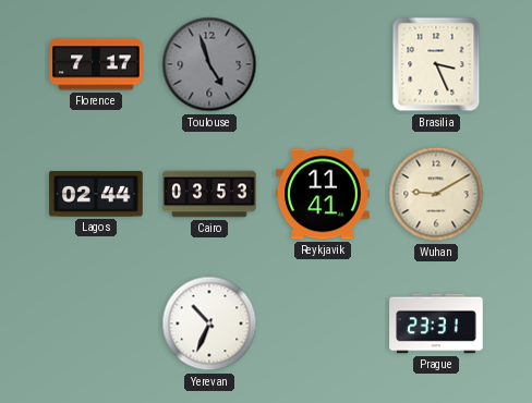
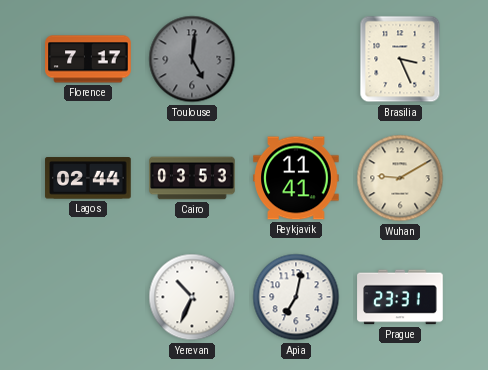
Toulouse: 4:57 -> 5:01 (192, 59)
Apia: none -> 7:02 (296, 297)
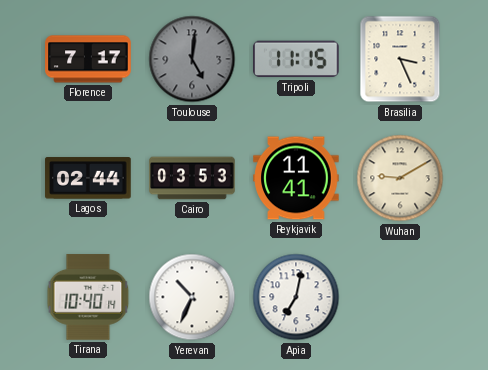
Tripoli: none -> 11:15 (297, 59)
Tirana: none -> 10:40 (88, 297)
Prague: 23:31 -> none (400, 297)
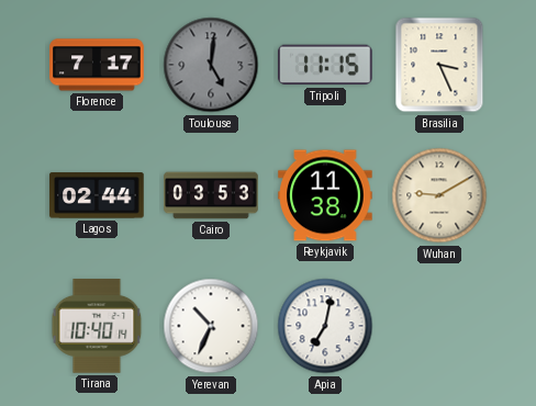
Reykjavik: 11:41 -> 11:38 (325, 195)
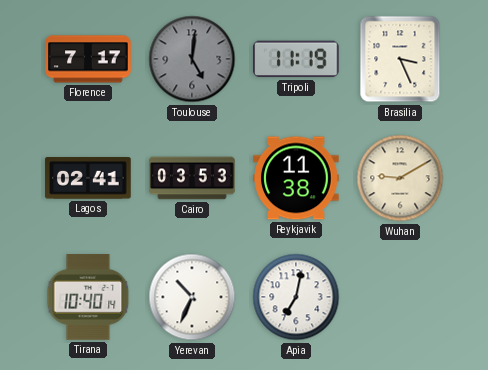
Tripoli: 11:15 -> 11:19 (297, 59)
Lagos: 02:44 -> 02:41 (88, 178)
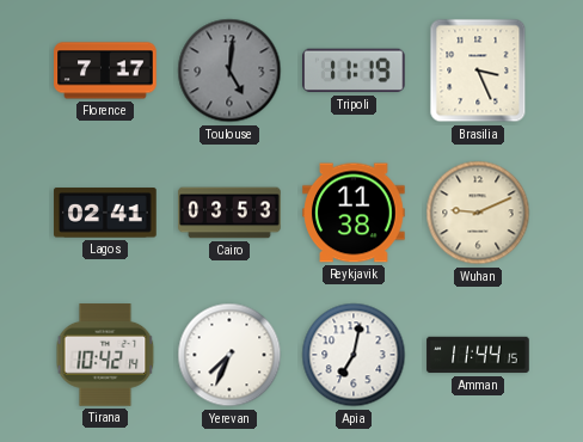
Wuhan: 9:10 -> 9:11 (478, 213)
Tirana: 10:40 -> 10:42 (105, 355)
Yerevan: 10:34 -> 7:34 (229, 355)
Amman: none -> 11:44 (478, 355)
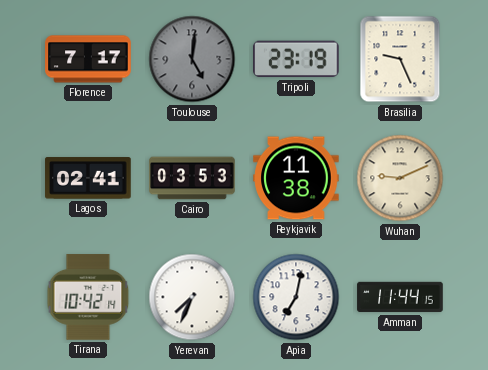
Tripoli: 11:19 -> 23:19 (297, 59)
Brasilia: 3:26 -> 9:26 (400, 59)
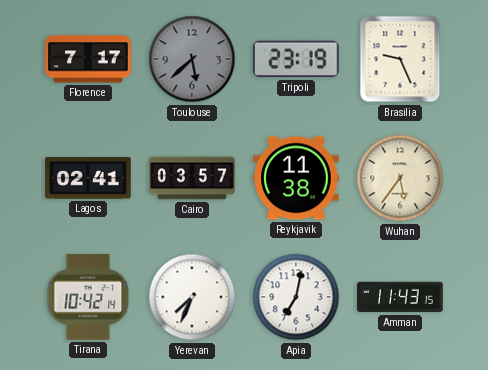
Toulouse: 5:01 -> 5:38 (192, 59)
Cairo: 03:53 -> 03:57 (192, 178)
Wuhan: 9:11 -> 5:36 (400, 178)
Amman: 11:44 -> 11:43 (400, 297)
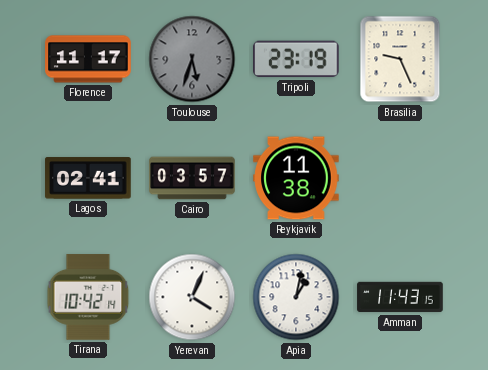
Florence: 7:17 -> 11:17 (88, 59)
Toulouse: 5:38 -> 5:33 (192, 59)
Wuhan: 5:36 -> none (400, 178)
Yerevan: 7:34 -> 4:04 (192, 297)
Apia: 7:02 -> 1:02 (296, 297)
